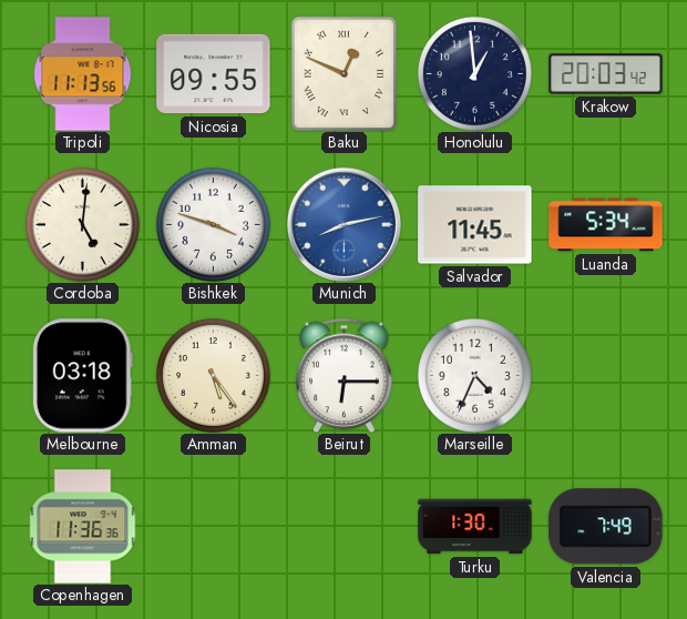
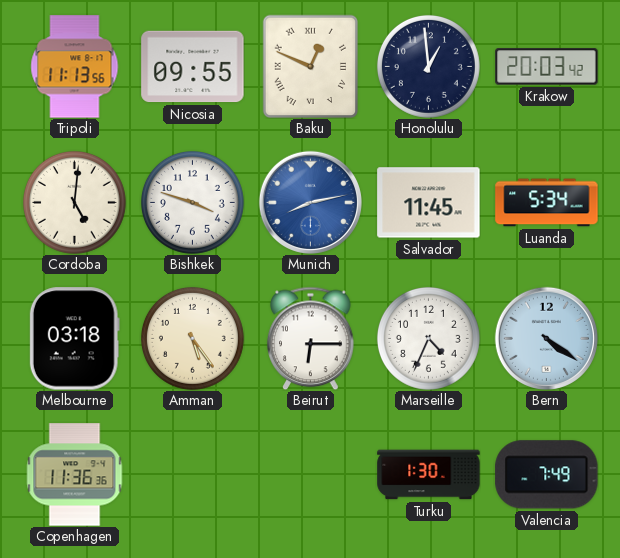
Bern: none -> 4:21 (546, 338)
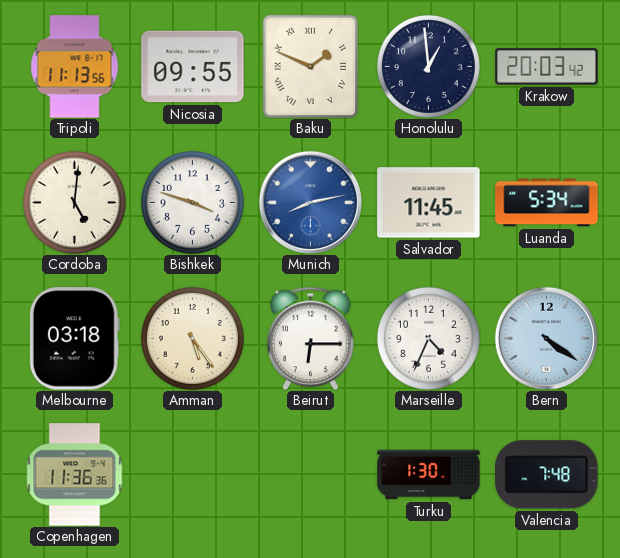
Baku: 12:49 -> 1:49 (310, 66)
Valencia: 7:49 -> 7:48 (547, 475)
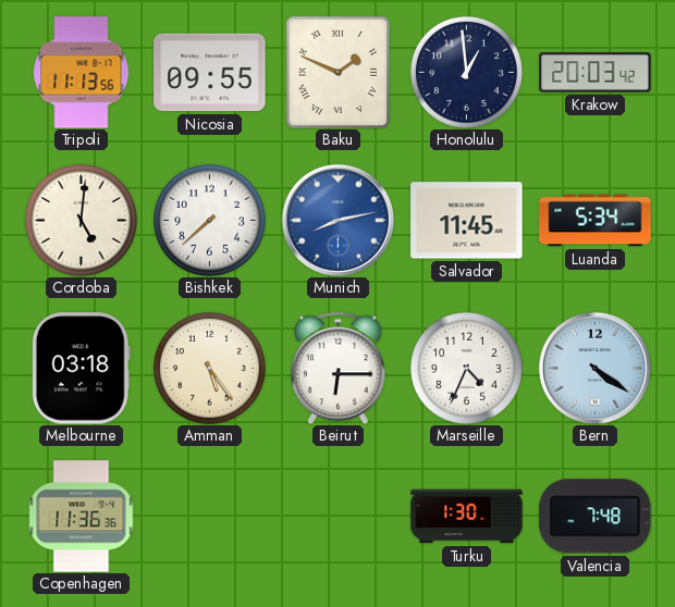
Bishkek: 3:48 -> 7:38 (209, 220)
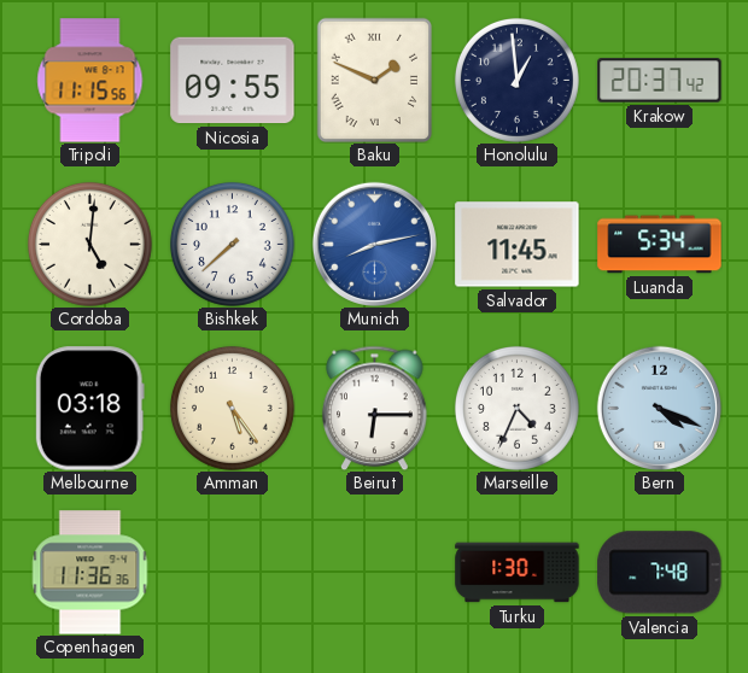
Tripoli: 11:13 -> 11:15 (90, 81)
Krakow: 20:03 -> 20:37 (660, 81)
Bern: 4:21 -> 4:19 (659, 408)
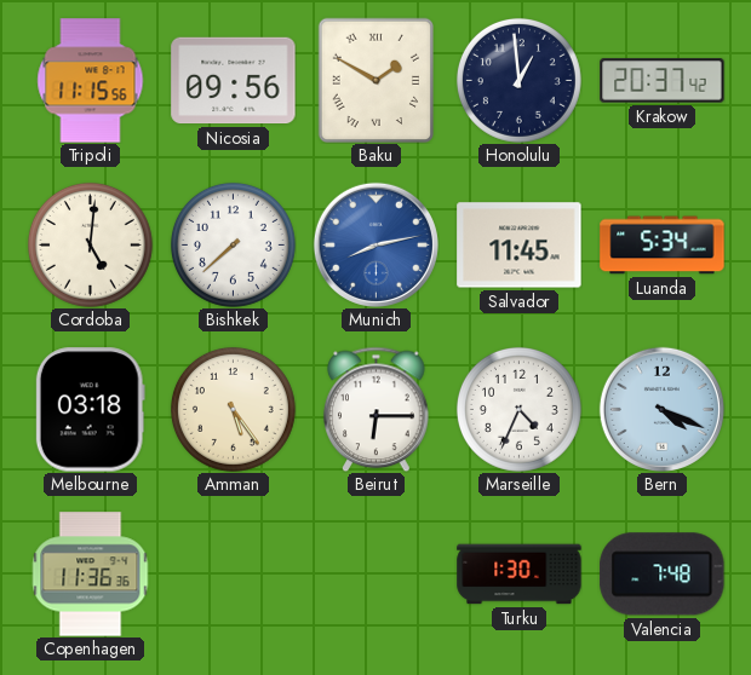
Nicosia: 09:55 -> 09:56 (234, 81)
Baku: 1:49 -> 1:50 (375, 80)
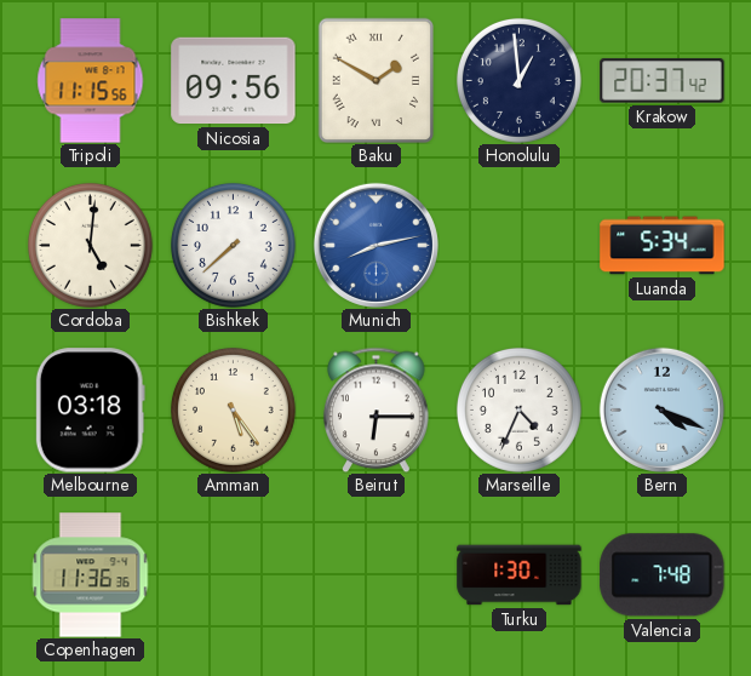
Salvador: 11:45 -> none (520, 246)
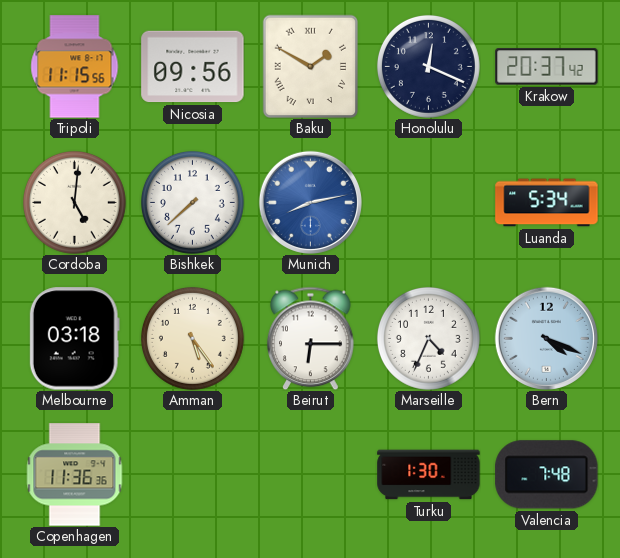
Honolulu: 12:59 -> 12:19 (428, 66)
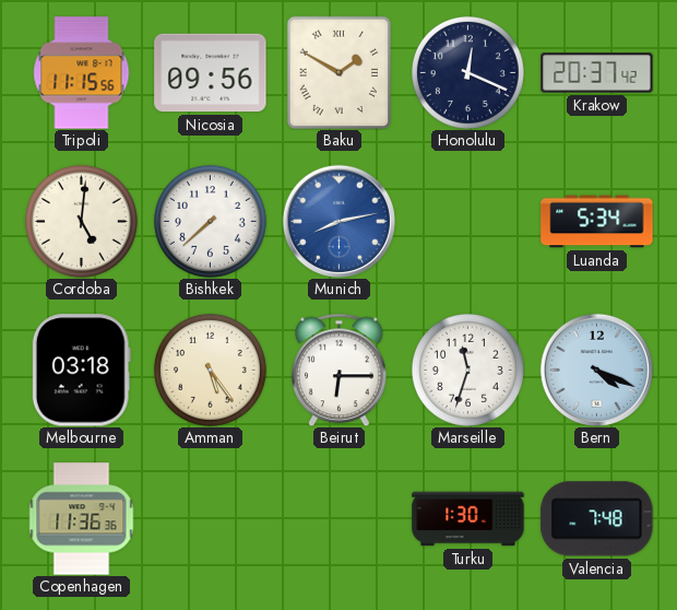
Marseille: 4:34 -> 11:33 (467, 369)
